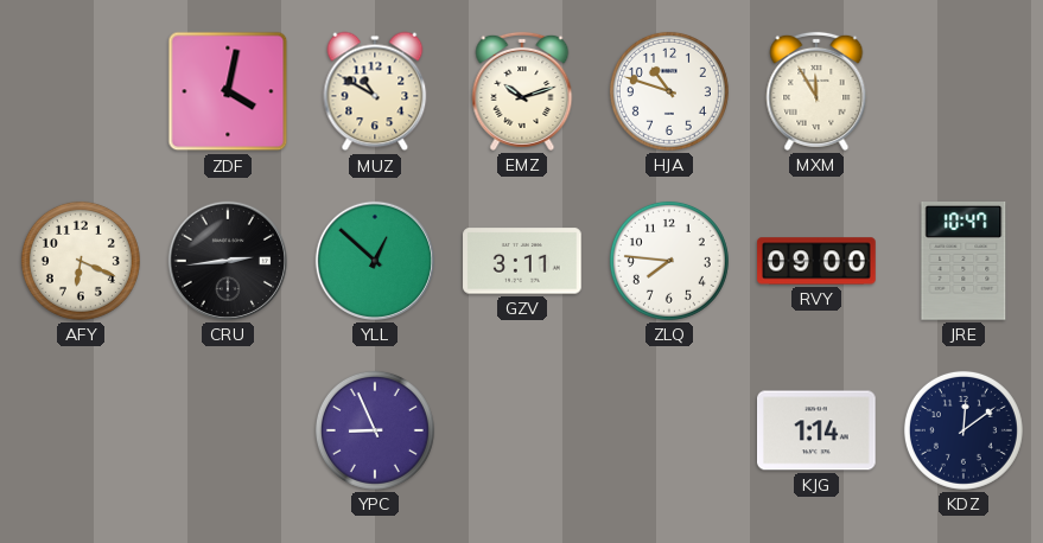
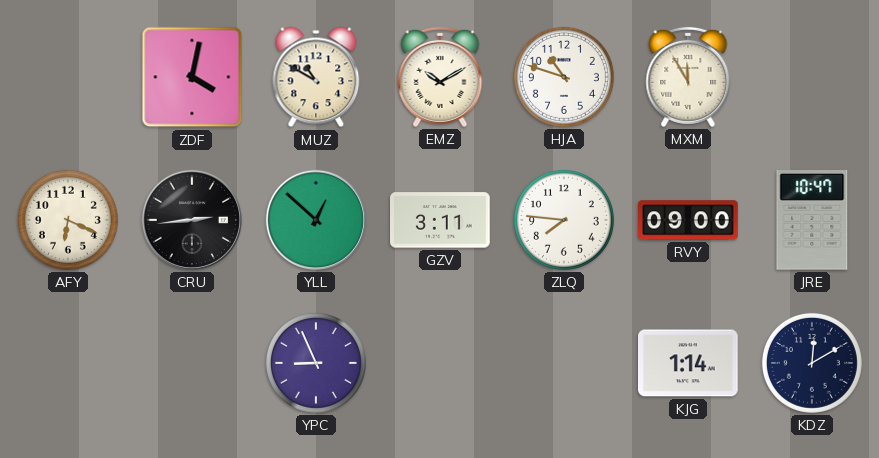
EMZ: 10:12 -> 10:10 (440, 77)
KDZ: 12:09 -> 12:10 (812, 363)
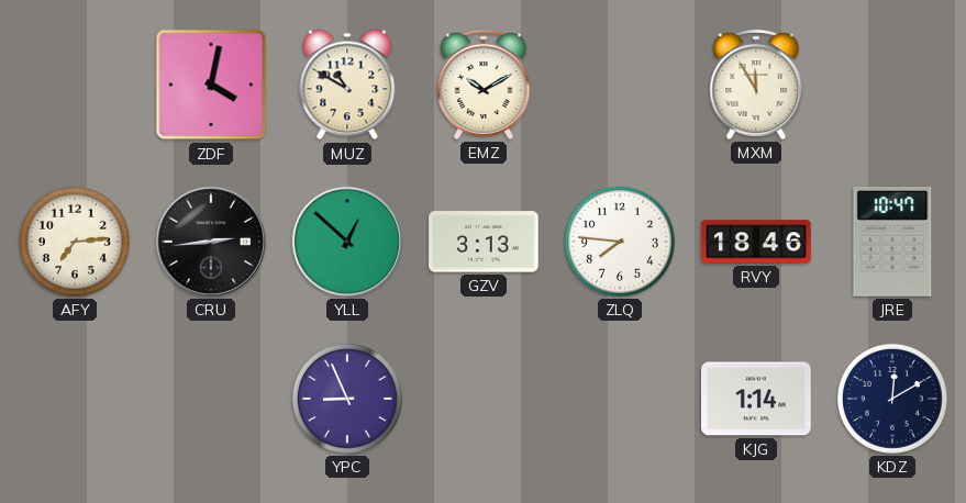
HJA: 10:48 -> none (564, 77)
AFY: 6:19 -> 7:14 (75, 242)
GZV: 3:11 -> 3:13 (484, 242)
RVY: 09:00 -> 18:46 (756, 242)
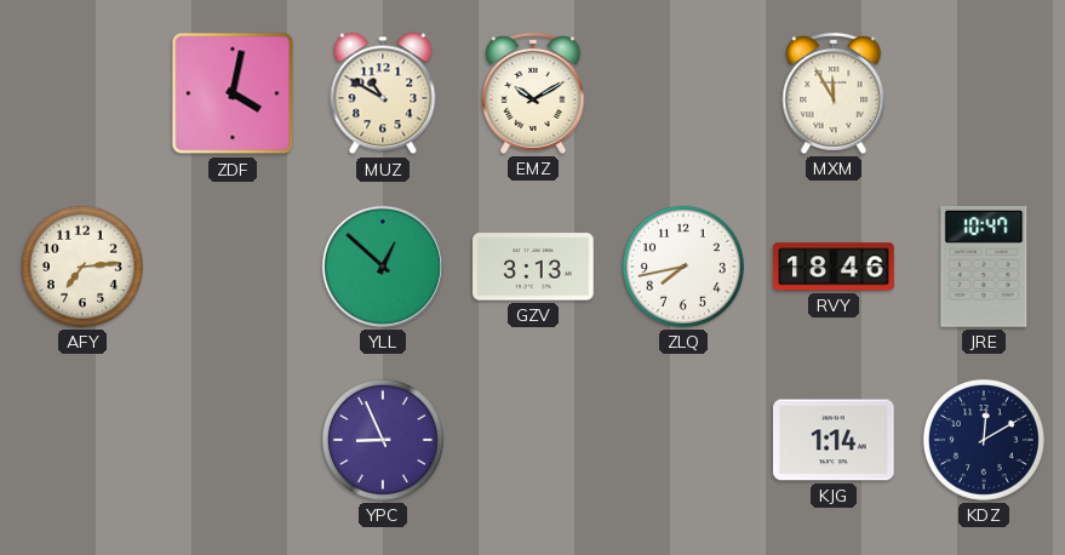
CRU: 2:44 -> none (211, 242)
ZLQ: 7:46 -> 7:43 (683, 267)
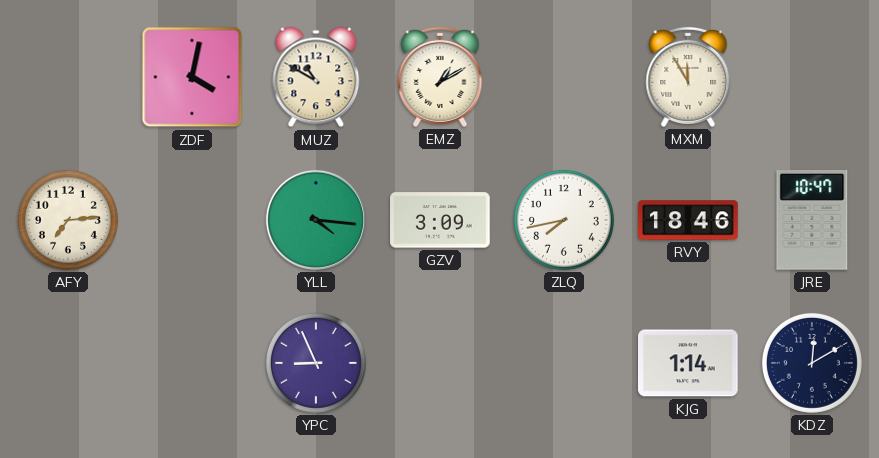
EMZ: 10:10 -> 1:10 (440, 77)
YLL: 12:52 -> 4:16 (316, 220)
GZV: 3:13 -> 3:09 (440, 220)
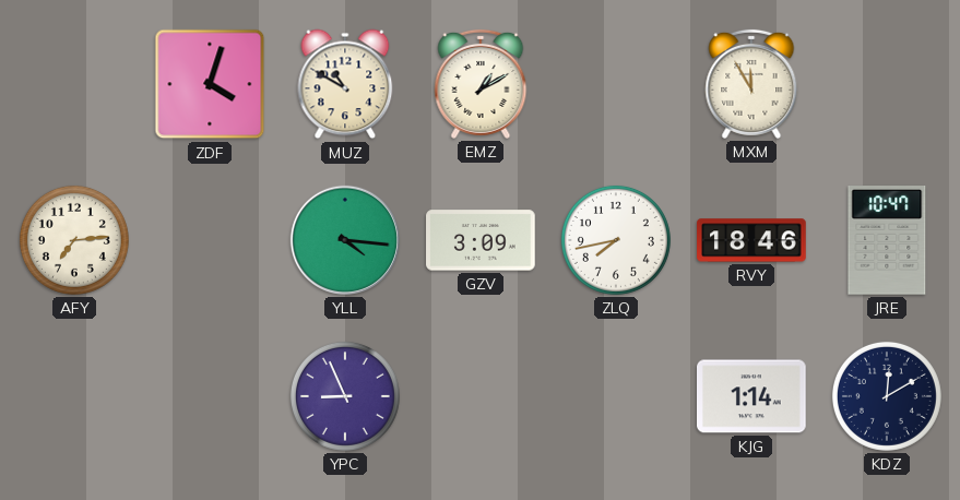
ZDF: 4:02 -> 4:03 (210, 84)
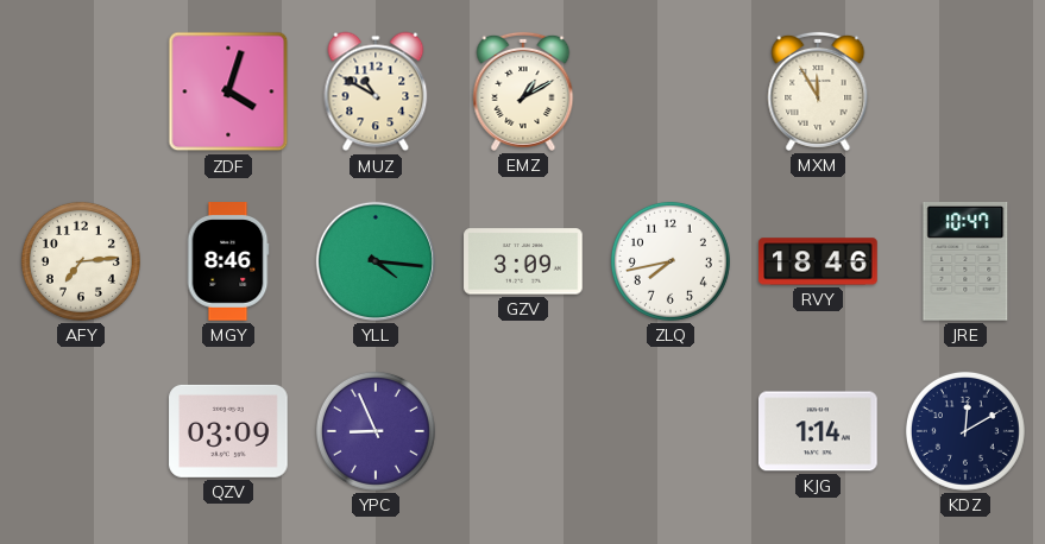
MGY: none -> 8:46 (228, 261)
QZV: none -> 03:09 (228, 431)
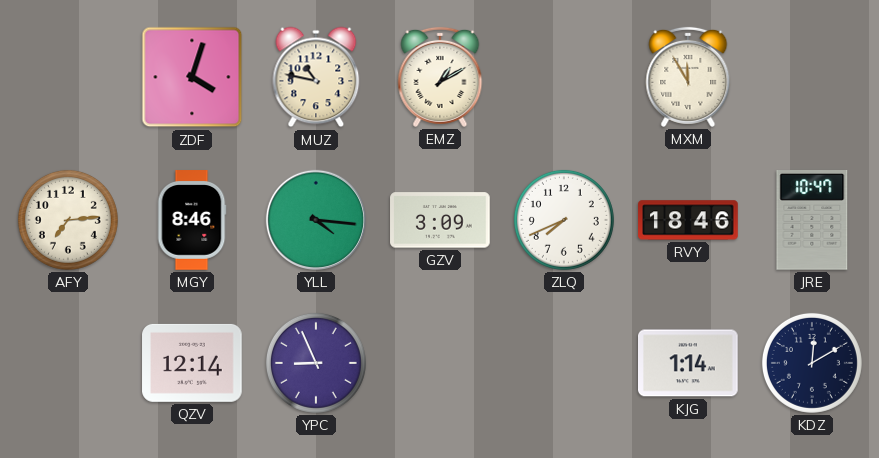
MUZ: 10:50 -> 10:47 (316, 77)
ZLQ: 7:43 -> 7:41 (564, 220)
QZV: 03:09 -> 12:14 (192, 363)
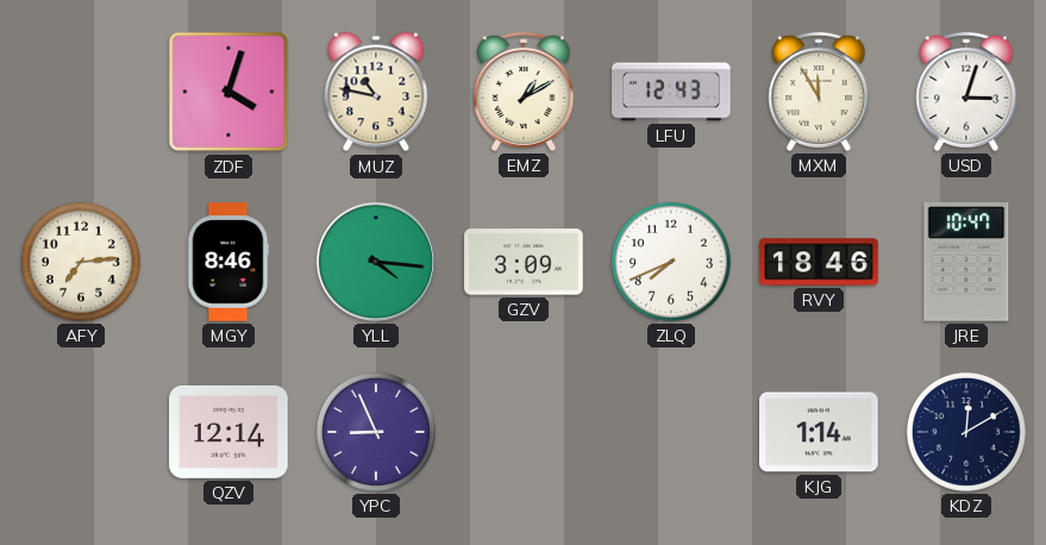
LFU: none -> 12:43 (671, 92)
USD: none -> 3:03 (966, 92)
